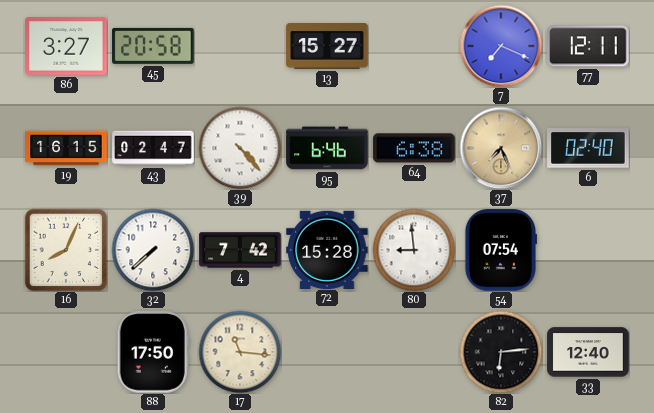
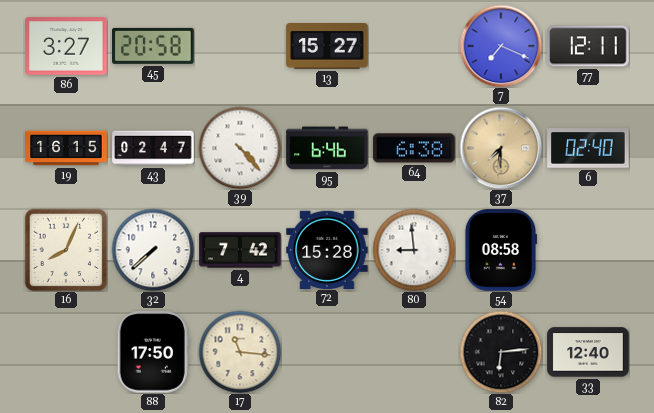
37: 7:26 -> 7:31 (501, 148)
54: 07:54 -> 08:58 (500, 250)
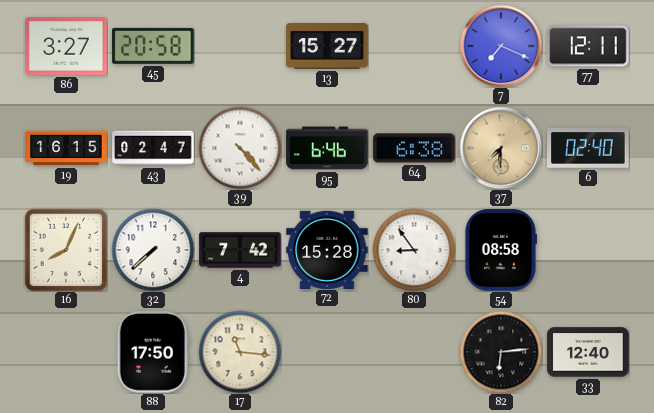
80: 8:59 -> 8:54 (414, 250)
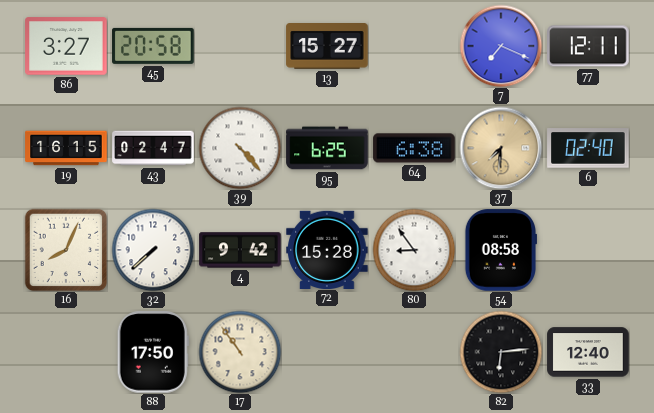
95: 6:46 -> 6:25 (327, 148)
4: 7:42 -> 9:42 (240, 250)
17: 11:16 -> 10:54 (240, 352)
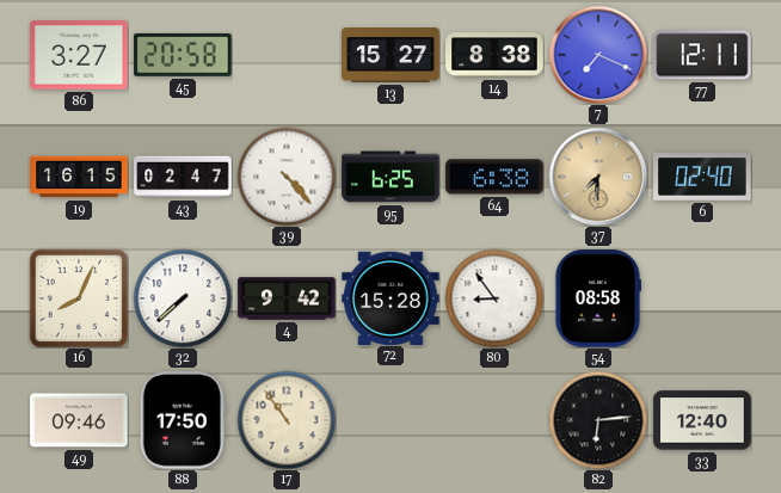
14: none -> 8:38 (494, 55)
49: none -> 09:46 (79, 420)
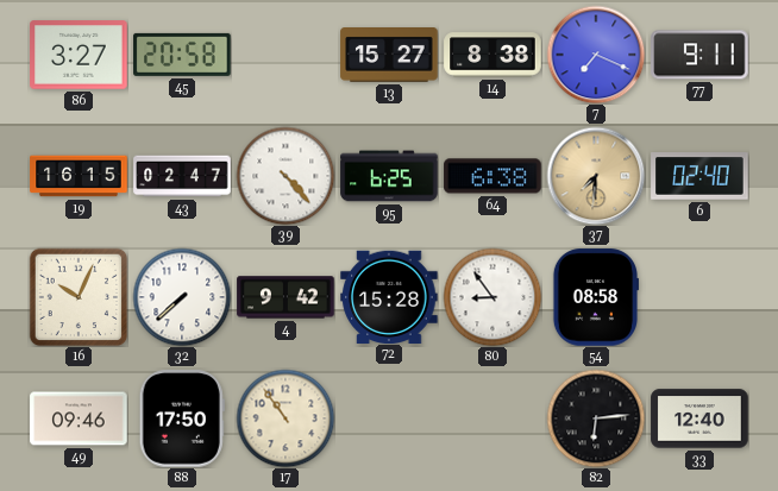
77: 12:11 -> 9:11 (699, 55)
16: 8:04 -> 10:04 (79, 297)
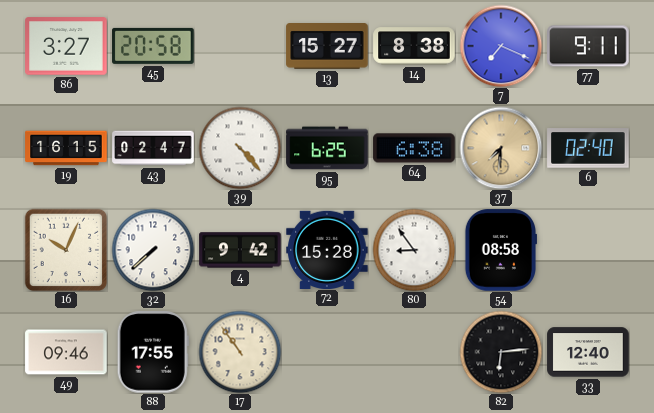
88: 17:50 -> 17:55 (153, 352)
